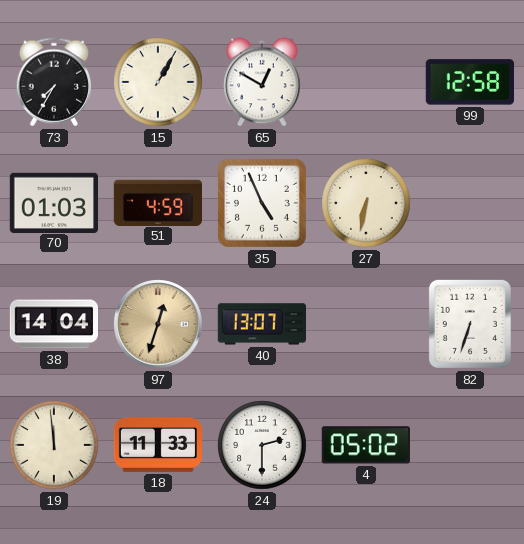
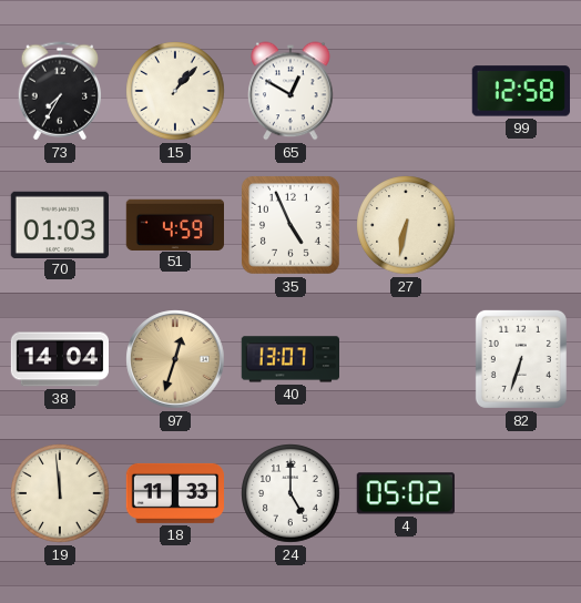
15: 1:05 -> 1:07 (175, 91)
24: 2:30 -> 5:00 (290, 493)
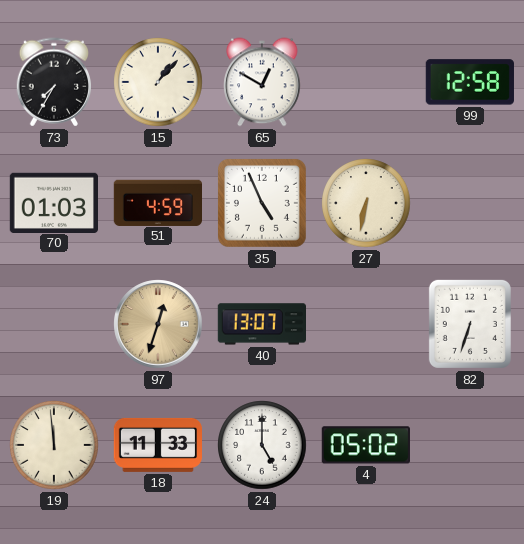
38: 14:04 -> none (59, 359)
